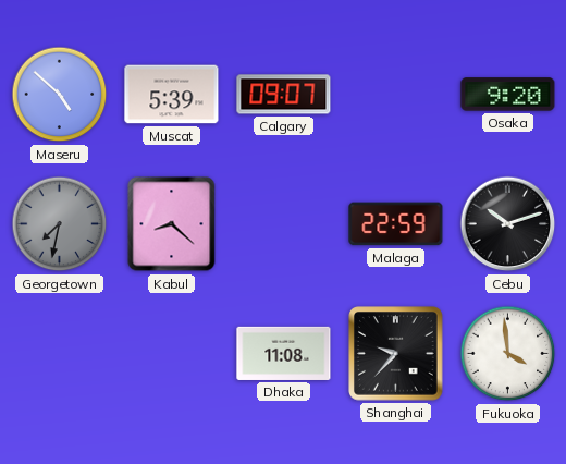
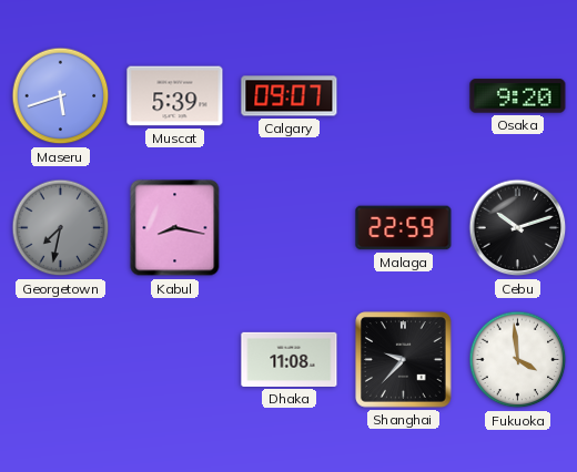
Maseru: 4:52 -> 5:42 (61, 96)
Kabul: 8:22 -> 8:17 (175, 228)
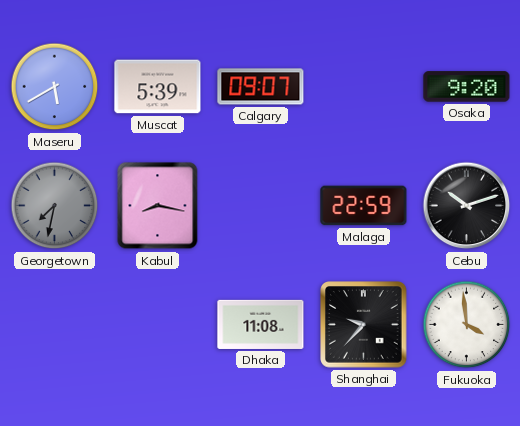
Maseru: 5:42 -> 5:40 (55, 87)
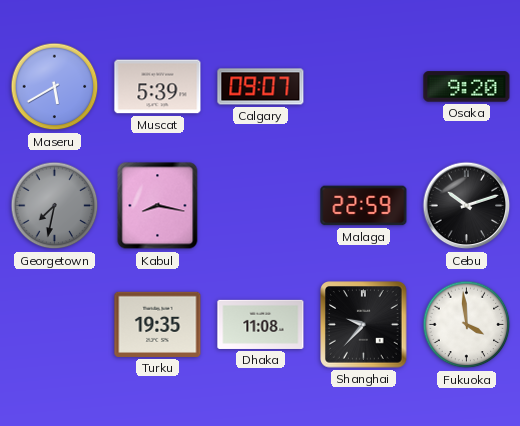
Turku: none -> 19:35 (158, 324)
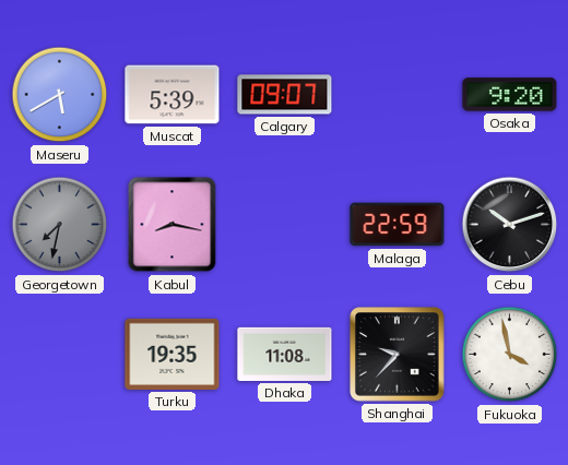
Fukuoka: 3:59 -> 3:58 (510, 355)
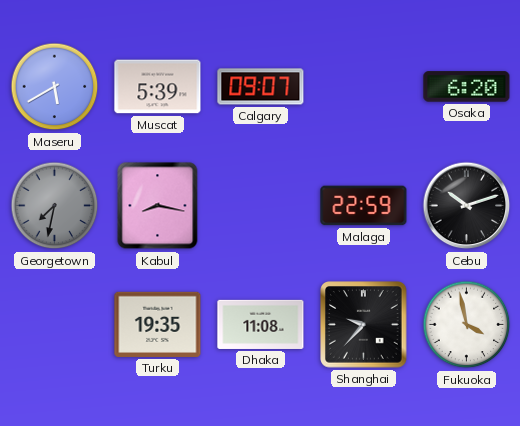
Osaka: 9:20 -> 6:20 (467, 87)
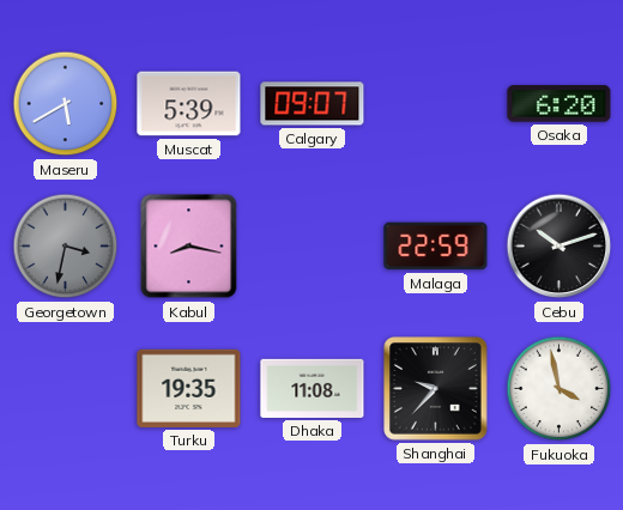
Georgetown: 7:32 -> 3:32 (66, 247)
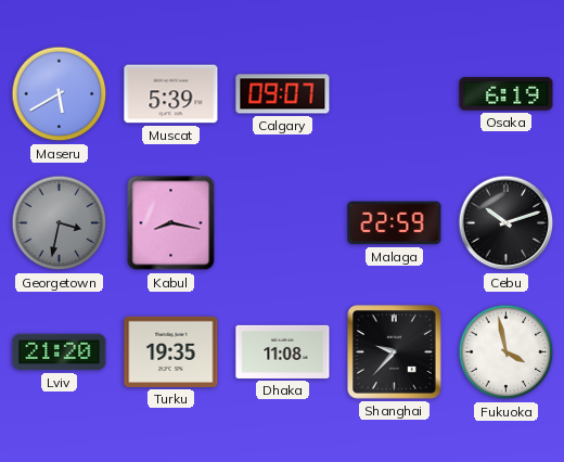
Osaka: 6:20 -> 6:19 (507, 94)
Lviv: none -> 21:20 (60, 352)
